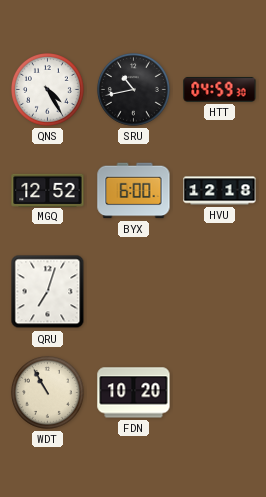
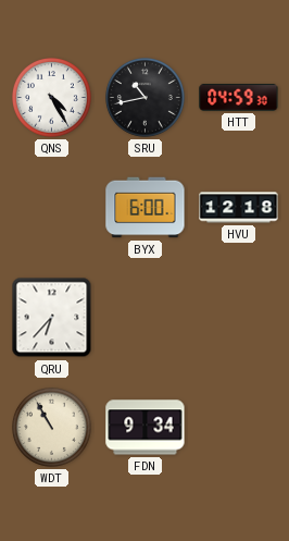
MGQ: 12:52 -> none (48, 190)
QRU: 7:03 -> 6:37 (52, 318)
FDN: 10:20 -> 9:34 (146, 428)
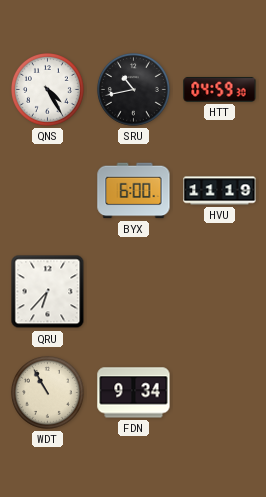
HVU: 12:18 -> 11:19 (220, 191)
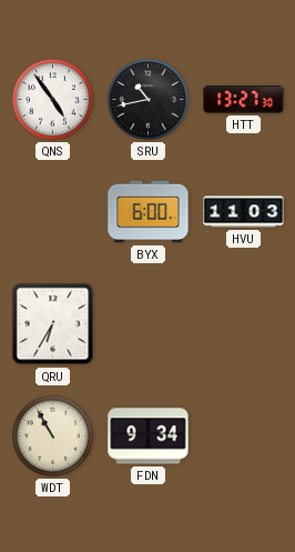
QNS: 4:25 -> 4:54 (53, 100)
HTT: 04:59 -> 13:27 (244, 99)
HVU: 11:19 -> 11:03 (244, 212)
QRU: 6:37 -> 6:35 (53, 324)
